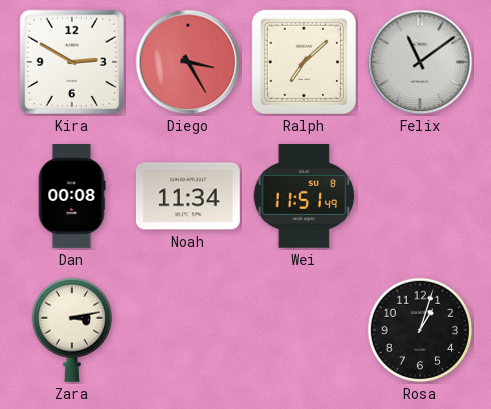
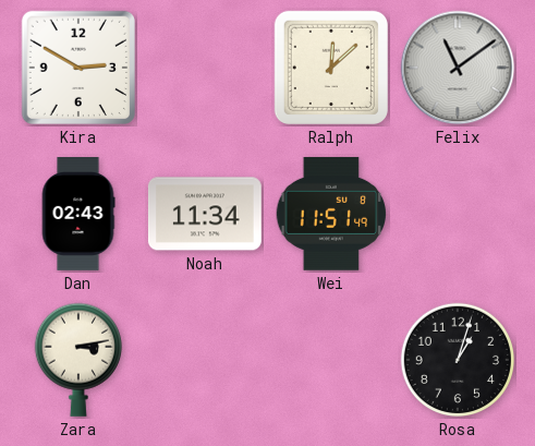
Diego: 3:25 -> none (188, 62)
Ralph: 7:08 -> 12:08 (331, 68)
Dan: 00:08 -> 02:43 (78, 215)
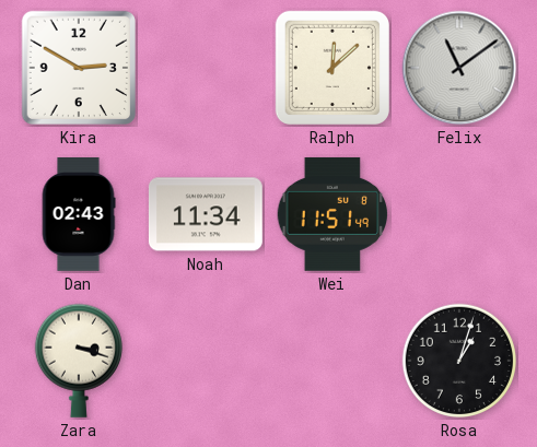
Zara: 3:13 -> 3:18 (78, 361)
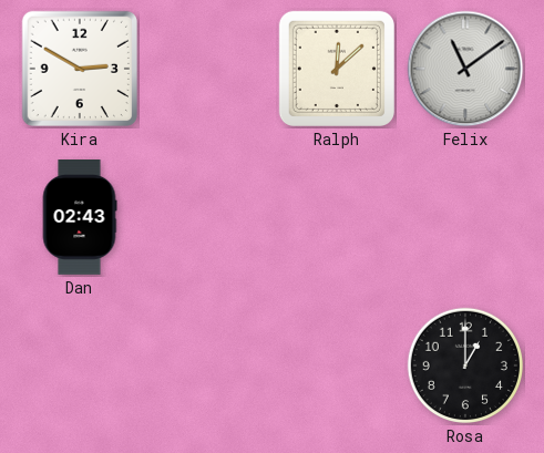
Noah: 11:34 -> none (206, 214)
Wei: 11:51 -> none (332, 214)
Zara: 3:18 -> none (78, 361)
Rosa: 1:03 -> 1:00 (465, 366)
